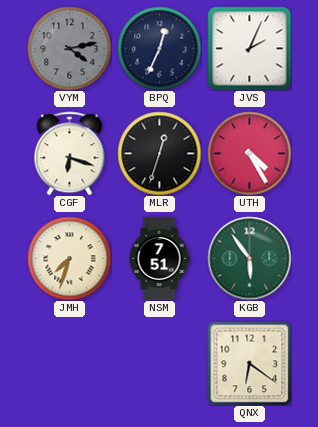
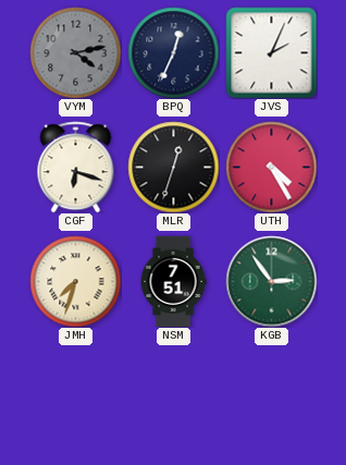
KGB: 5:54 -> 2:54 (271, 281)
QNX: 6:21 -> none (249, 363)
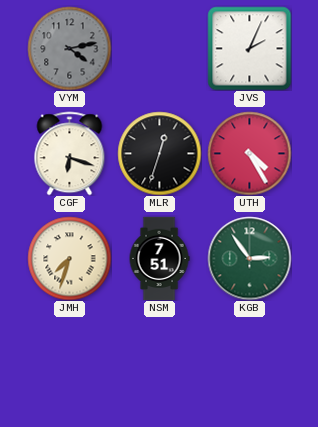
BPQ: 12:34 -> none (173, 52)
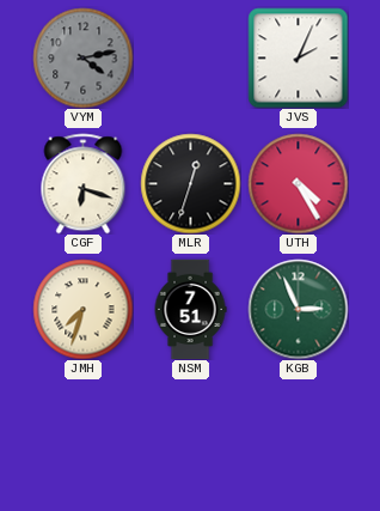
KGB: 2:54 -> 2:56 (298, 309)
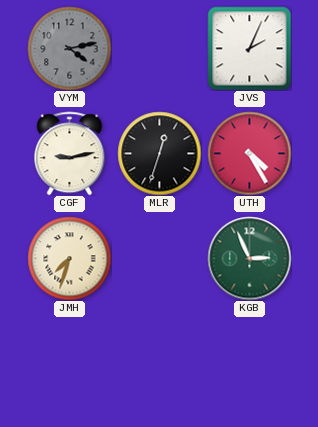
CGF: 6:18 -> 9:13 (70, 153)
NSM: 7:51 -> none (190, 309)
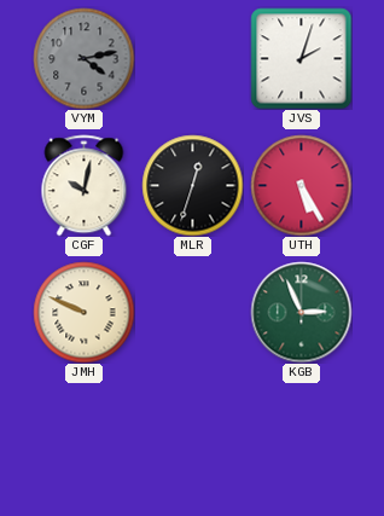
JVS: 2:04 -> 2:03 (301, 58)
CGF: 9:13 -> 10:02 (85, 185)
UTH: 4:25 -> 5:25 (301, 185)
JMH: 7:33 -> 9:49 (83, 312)
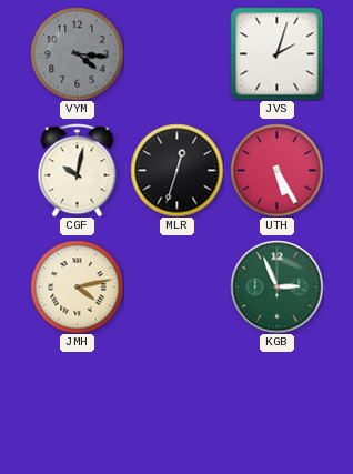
VYM: 4:13 -> 4:16 (77, 53)
JMH: 9:49 -> 4:13 (77, 286)
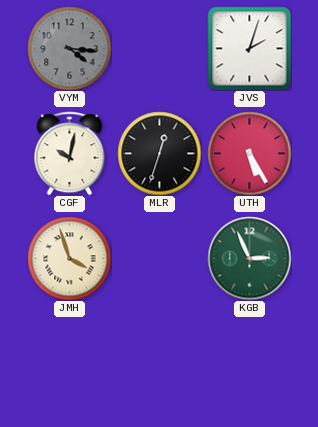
JMH: 4:13 -> 3:57 (69, 258)
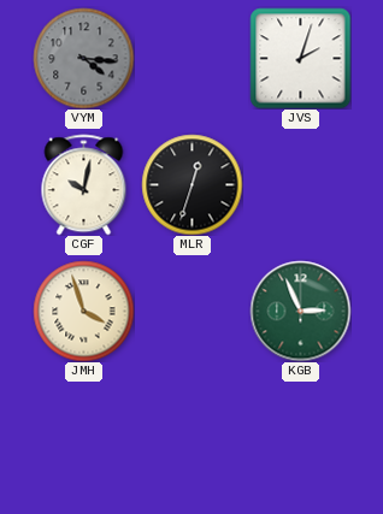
UTH: 5:25 -> none (249, 153)
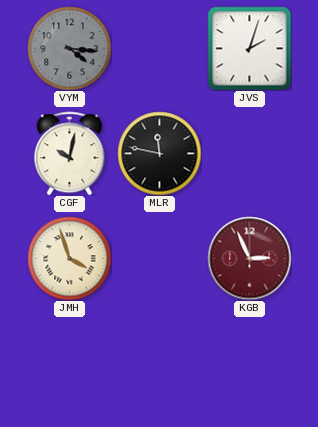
MLR: 12:33 -> 11:47 (159, 153)
KGB dial: green -> burgundy (249, 258)
